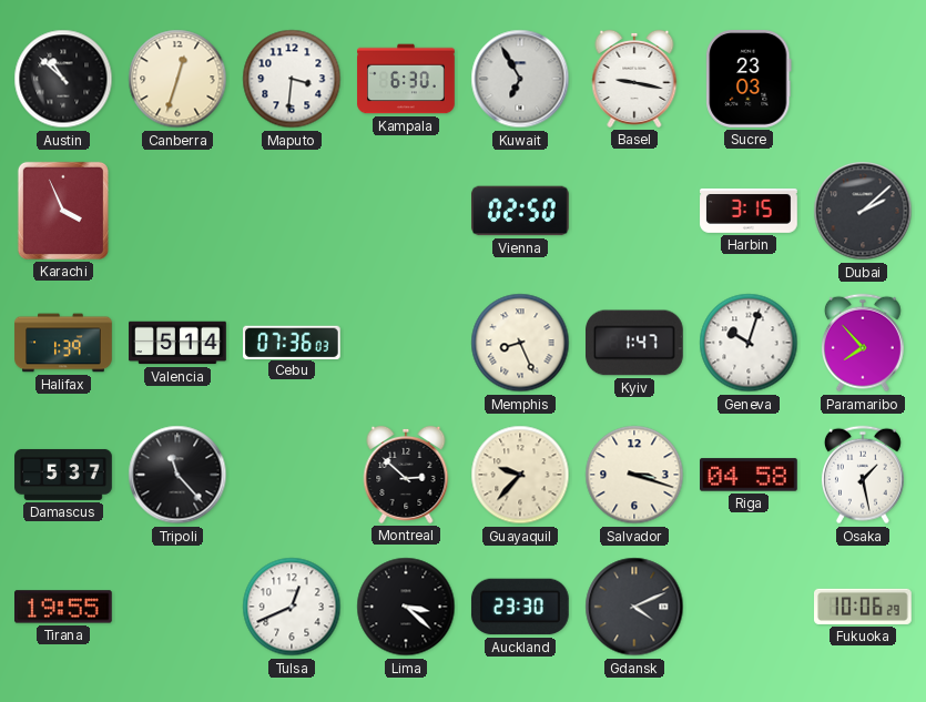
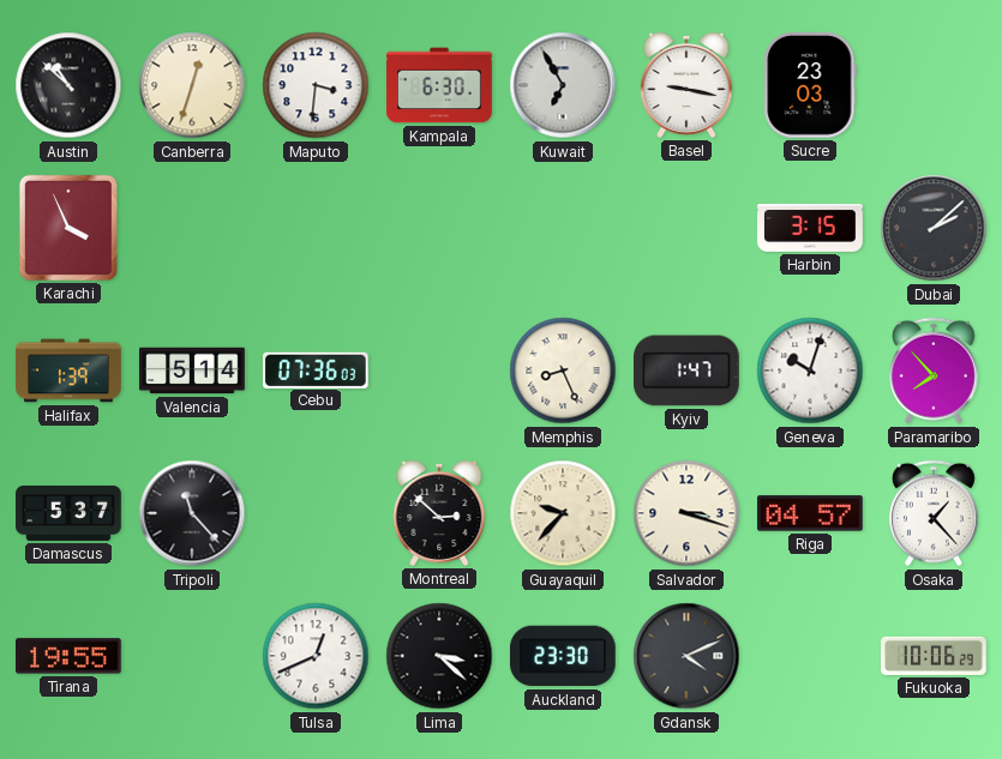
Vienna: 02:50 -> none (521, 211)
Riga: 04:58 -> 04:57 (811, 513)
Osaka: 1:28 -> 1:23 (934, 513)
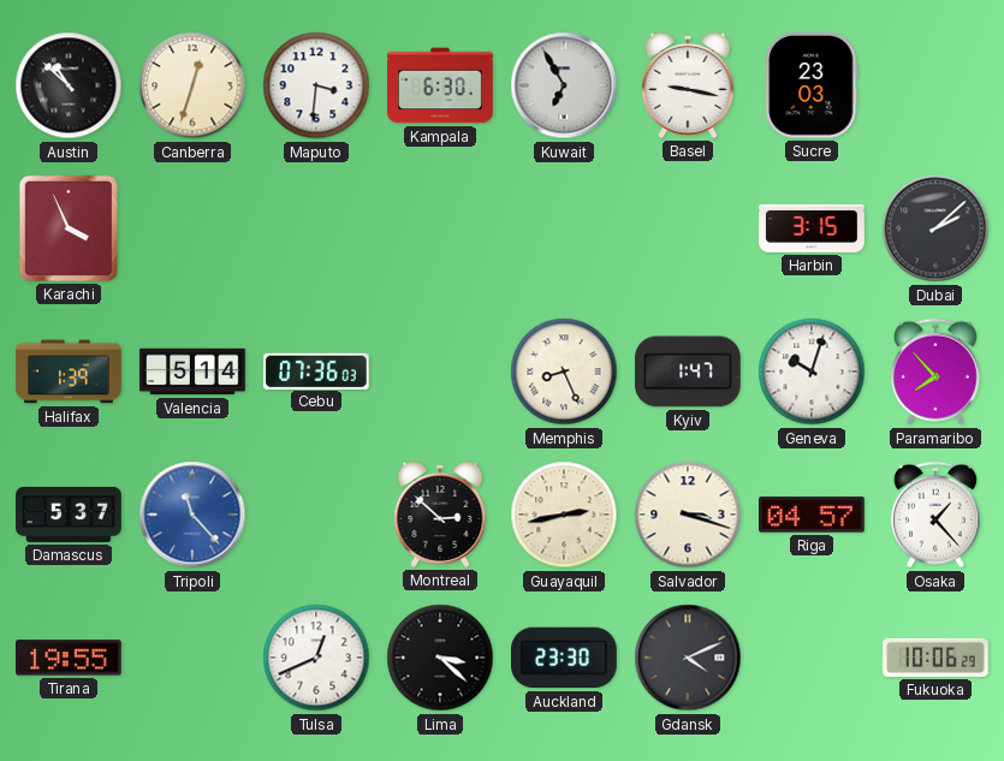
Tripoli dial: black -> blue (192, 515)
Guayaquil: 9:37 -> 2:43 (564, 515)
